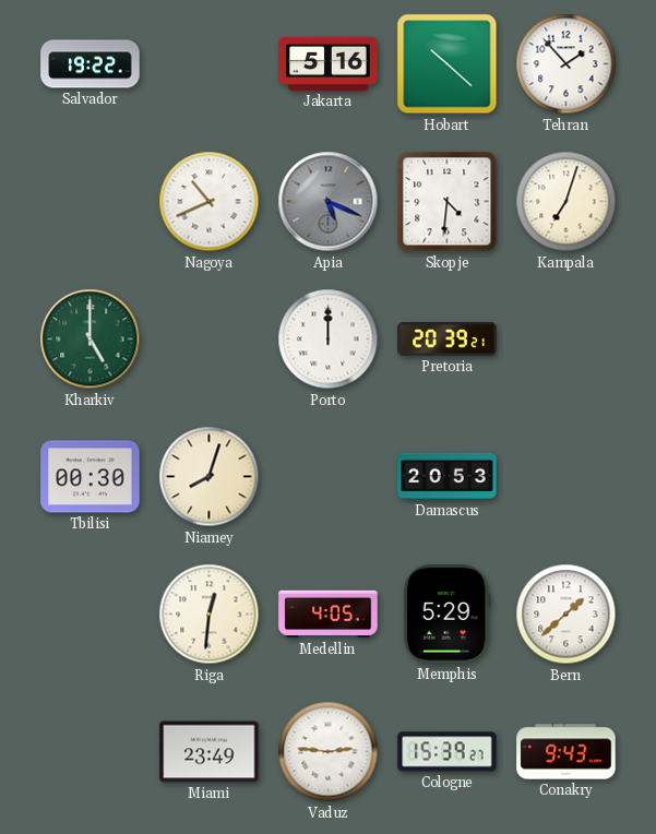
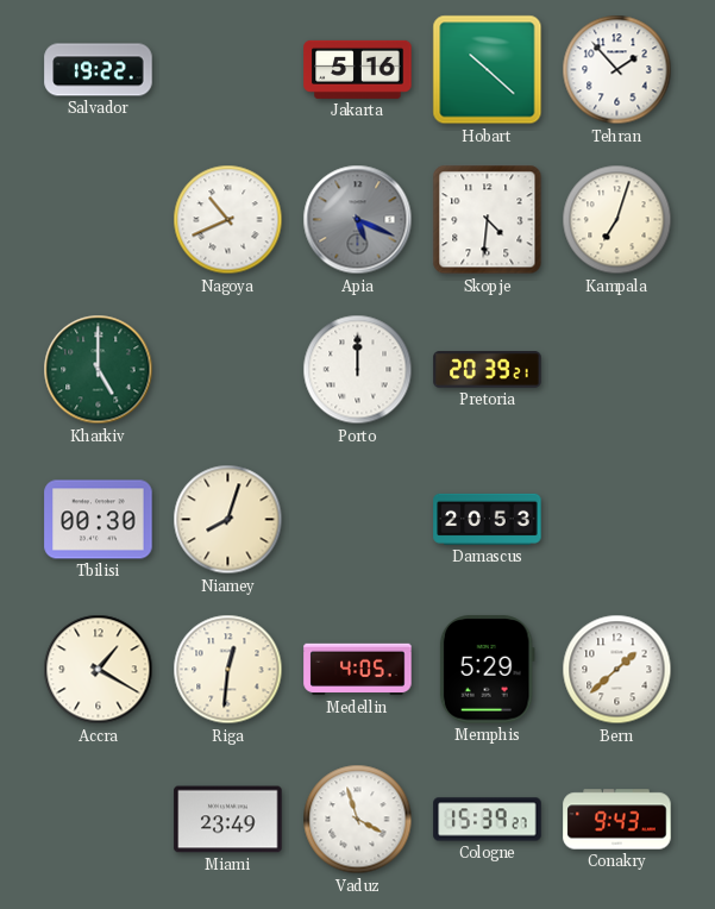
Accra: none -> 1:20 (99, 670)
Vaduz: 2:46 -> 3:57 (358, 820)
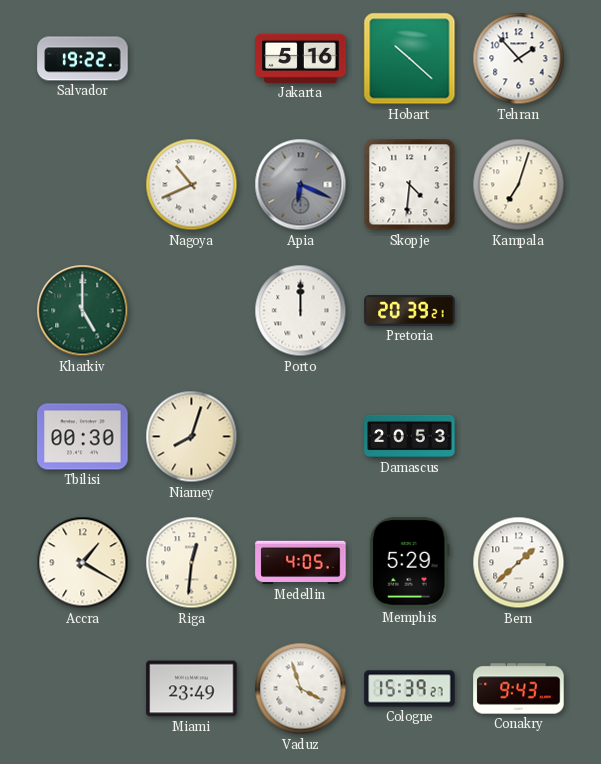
Apia: 5:19 -> 6:19 (301, 185)
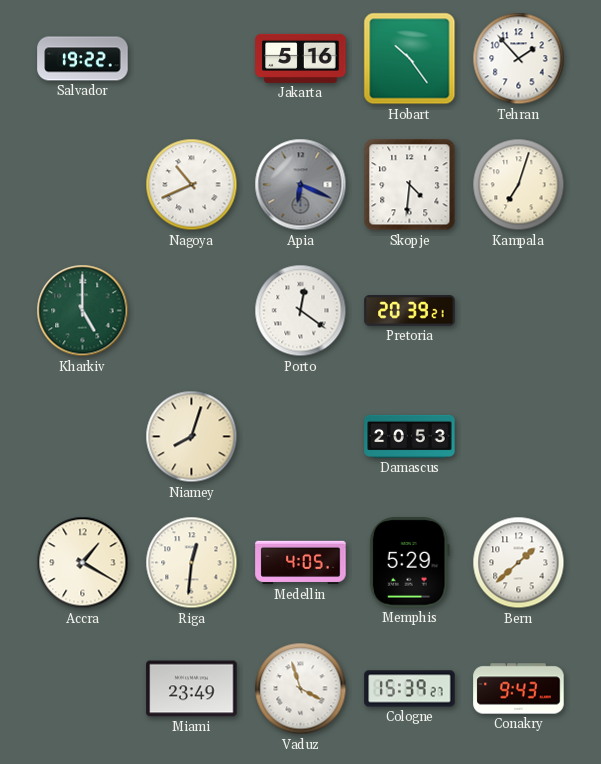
Hobart: 10:22 -> 10:24 (410, 59)
Porto: 12:00 -> 12:21 (301, 311)
Tbilisi: 00:30 -> none (83, 437)
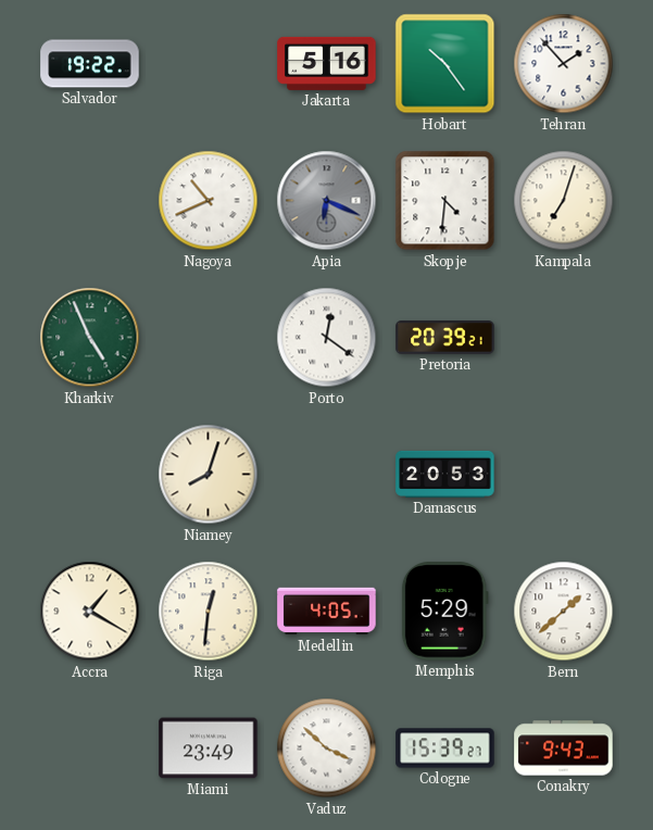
Kharkiv: 5:00 -> 4:56 (90, 338)
Vaduz: 3:57 -> 3:52 (327, 749)
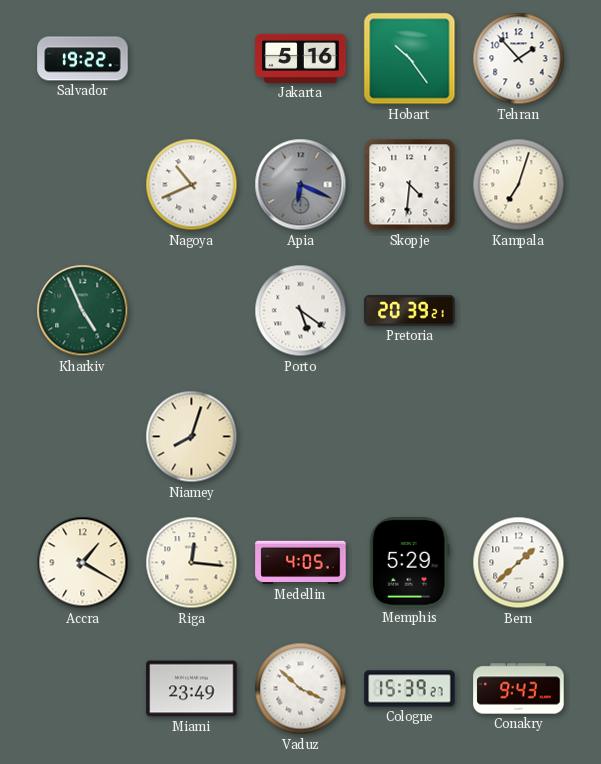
Porto: 12:21 -> 5:21 (301, 311)
Damascus: 20:53 -> none (445, 474)
Riga: 12:31 -> 12:16 (192, 563)
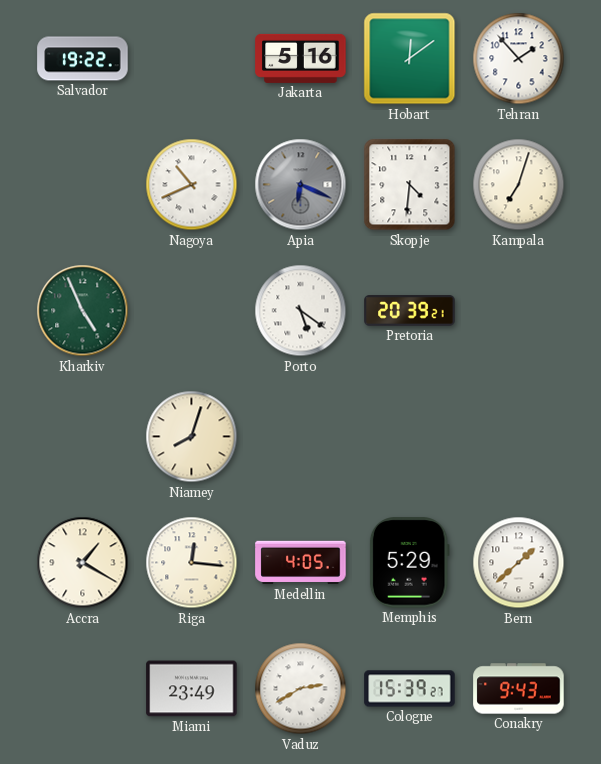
Hobart: 10:24 -> 12:09 (410, 59)
Vaduz: 3:52 -> 2:40 (301, 689)
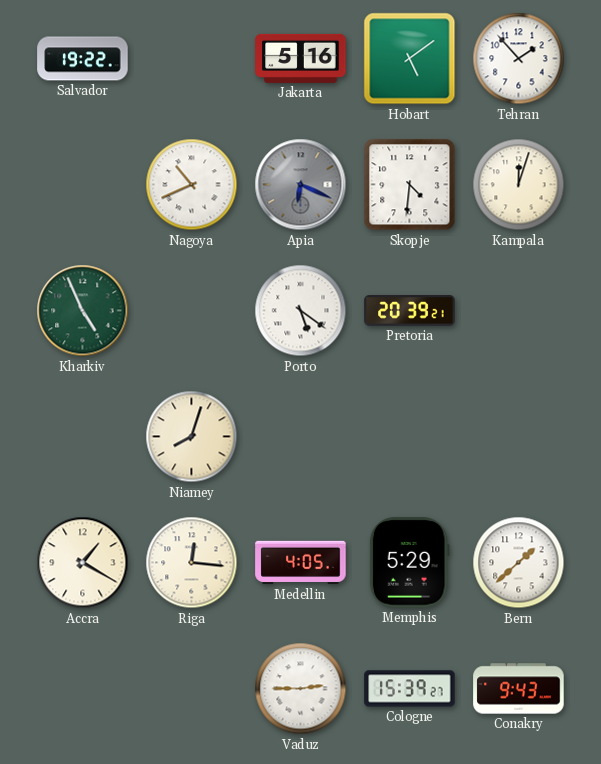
Hobart: 12:09 -> 5:09 (410, 59)
Kampala: 7:03 -> 12:03 (519, 185)
Miami: 23:49 -> none (192, 689)
Vaduz: 2:40 -> 2:45 (301, 689)
